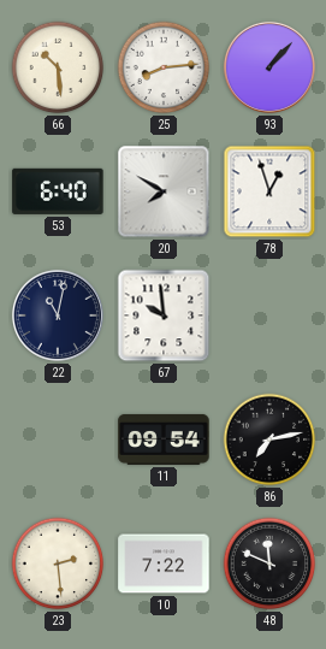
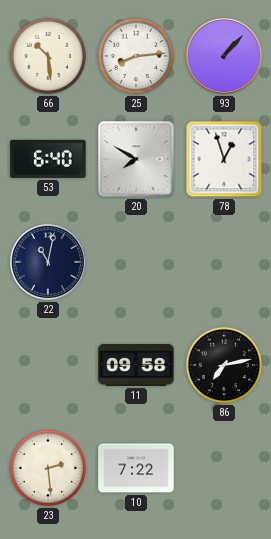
67: 9:59 -> none (164, 315)
11: 09:54 -> 09:58 (136, 365)
48: 11:49 -> none (269, 564)
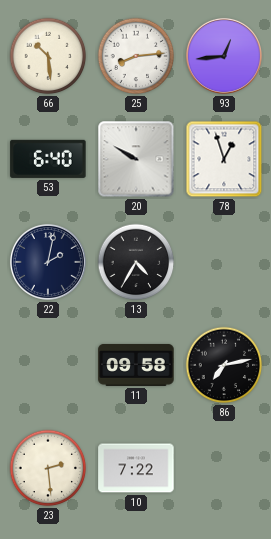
93: 1:07 -> 12:44 (224, 56)
20: 7:50 -> 9:50 (136, 159)
22: 11:02 -> 2:02 (48, 262)
13: none -> 4:35 (136, 262)
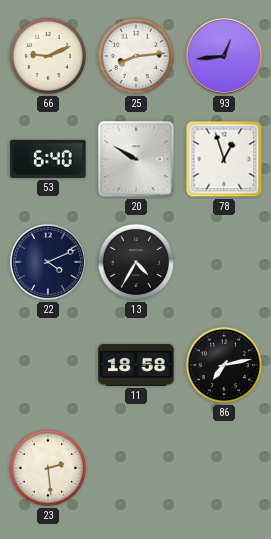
66: 10:29 -> 9:11 (48, 56)
22: 2:02 -> 4:11 (48, 262)
11: 09:58 -> 18:58 (136, 365)
10: 7:22 -> none (136, 468)
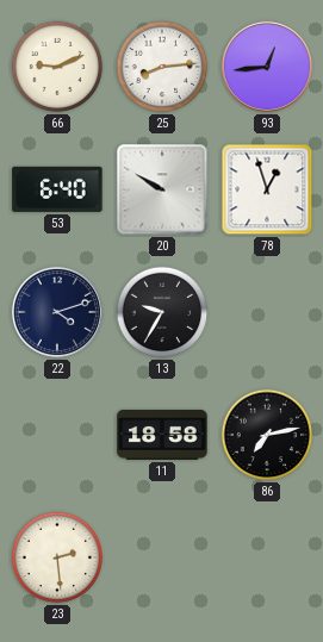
22: 4:11 -> 4:12 (57, 312)
13: 4:35 -> 9:35 (162, 312)
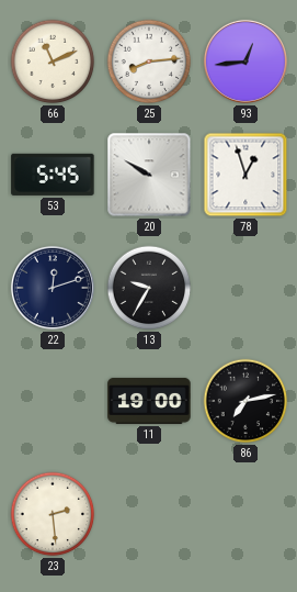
66: 9:11 -> 11:11 (53, 62)
53: 6:40 -> 5:45 (53, 175)
22: 4:12 -> 12:12 (53, 288)
11: 18:58 -> 19:00 (149, 401)
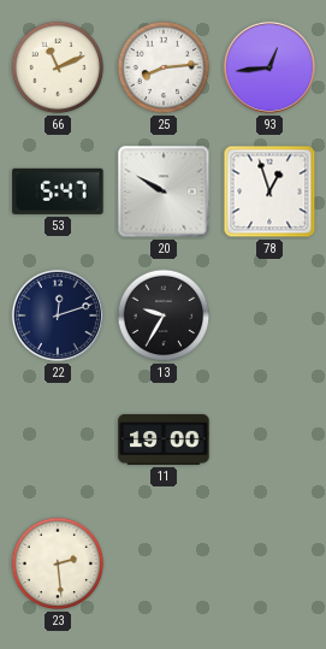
53: 5:45 -> 5:47 (58, 191)
86: 7:13 -> none (245, 401)
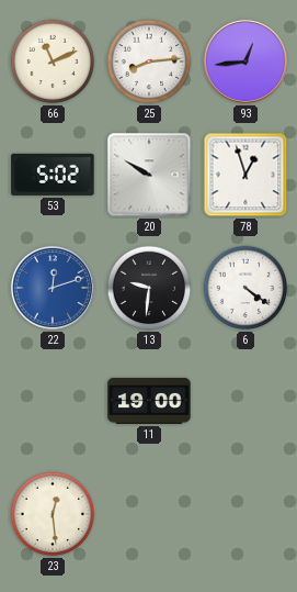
53: 5:47 -> 5:02 (53, 175)
22 dial: navy -> blue (53, 288)
13: 9:35 -> 9:31 (149, 288)
6: none -> 4:21 (245, 288)
23: 2:29 -> 12:29 (53, 514)
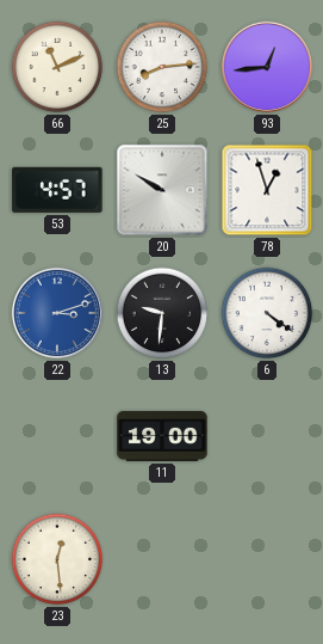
53: 5:02 -> 4:57 (57, 190)
22: 12:12 -> 3:12 (57, 313)
